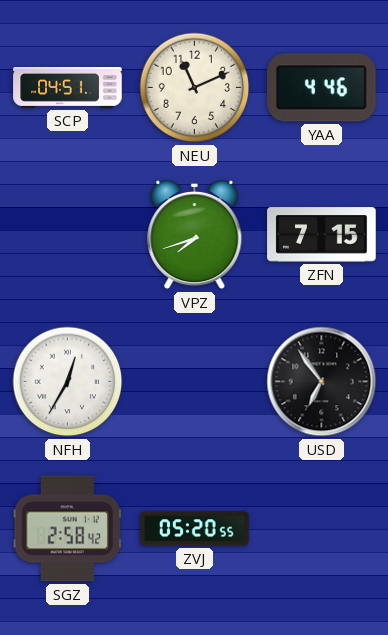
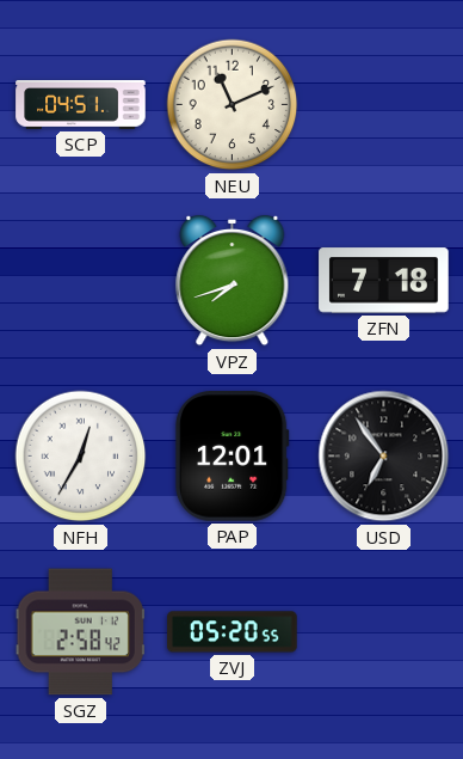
YAA: 4:46 -> none (322, 88)
ZFN: 7:15 -> 7:18 (384, 281)
PAP: none -> 12:01 (231, 457)
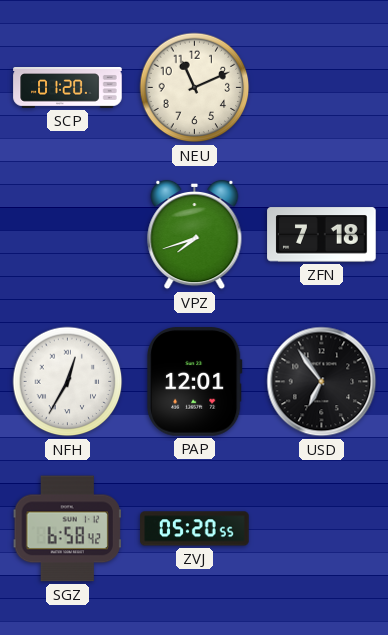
SCP: 04:51 -> 01:20 (68, 88)
SGZ: 2:58 -> 6:58 (67, 529)
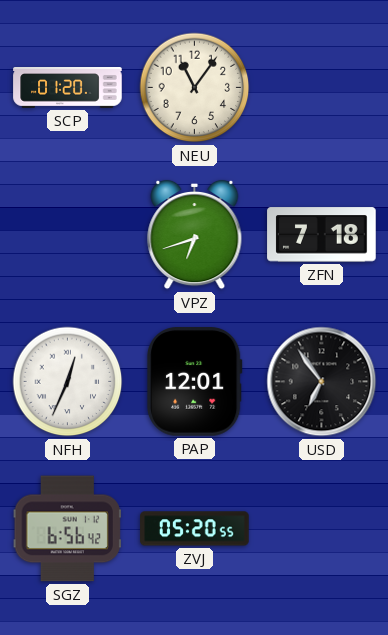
NEU: 11:11 -> 11:06 (195, 88)
VPZ: 7:42 -> 6:42 (195, 235)
NFH: 12:35 -> 12:34 (68, 382)
SGZ: 6:58 -> 6:56 (67, 529)
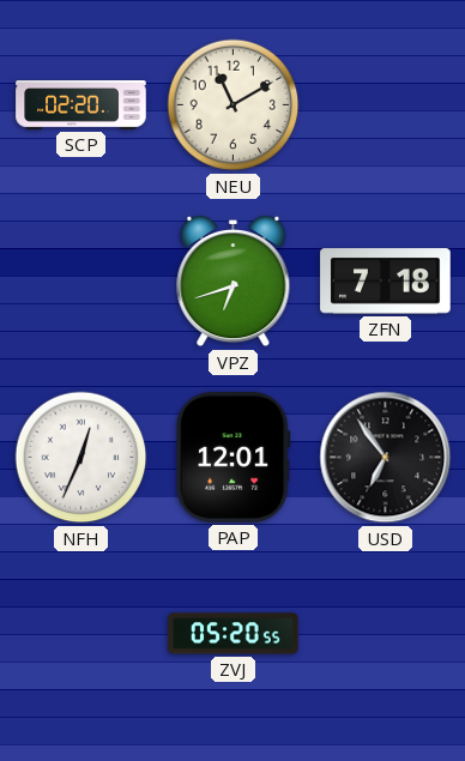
SCP: 01:20 -> 02:20 (81, 105)
NEU: 11:06 -> 11:10 (234, 105)
SGZ: 6:56 -> none (67, 529)
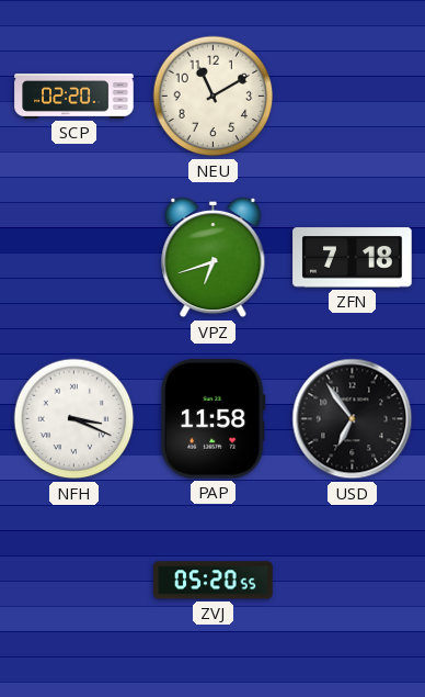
NFH: 12:34 -> 3:19 (74, 419)
PAP: 12:01 -> 11:58 (213, 419)
